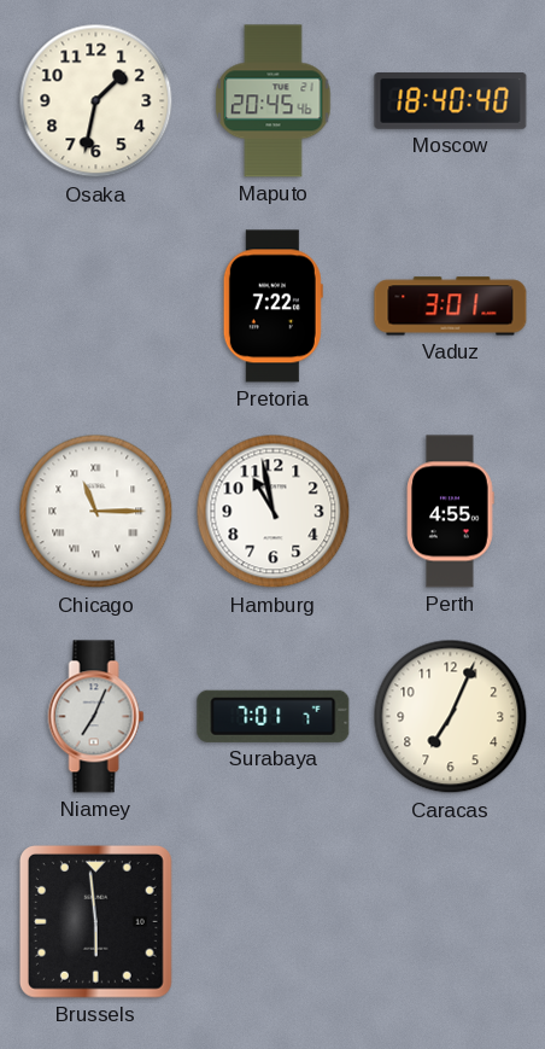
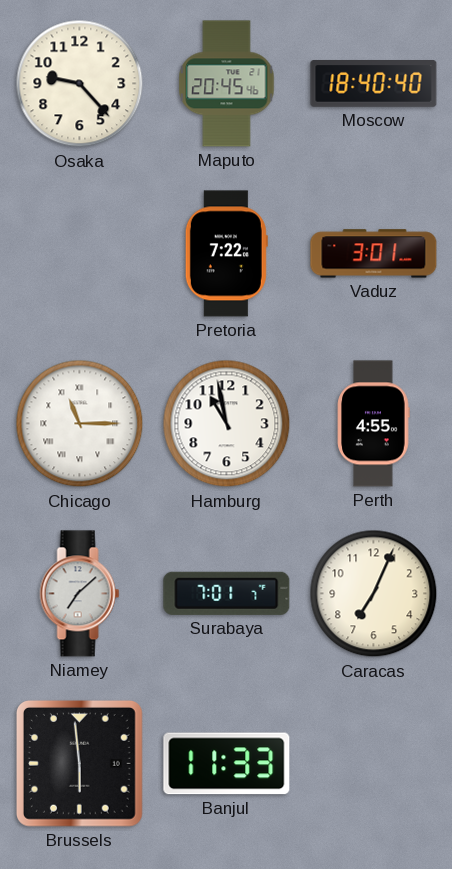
Osaka: 1:32 -> 9:23 (80, 84)
Niamey: 7:04 -> 7:08 (80, 594)
Banjul: none -> 11:33 (227, 764)
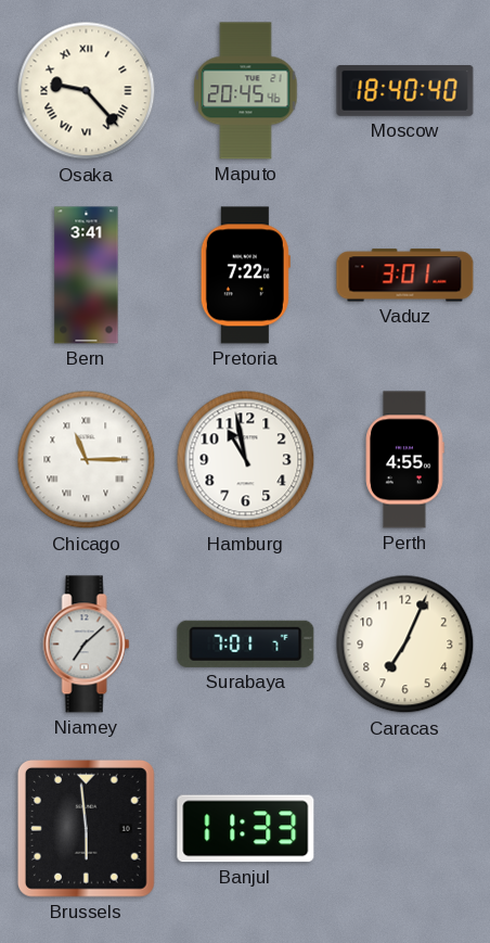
Osaka numerals: Arabic -> Roman (87, 91)
Bern: none -> 3:41 (87, 276)
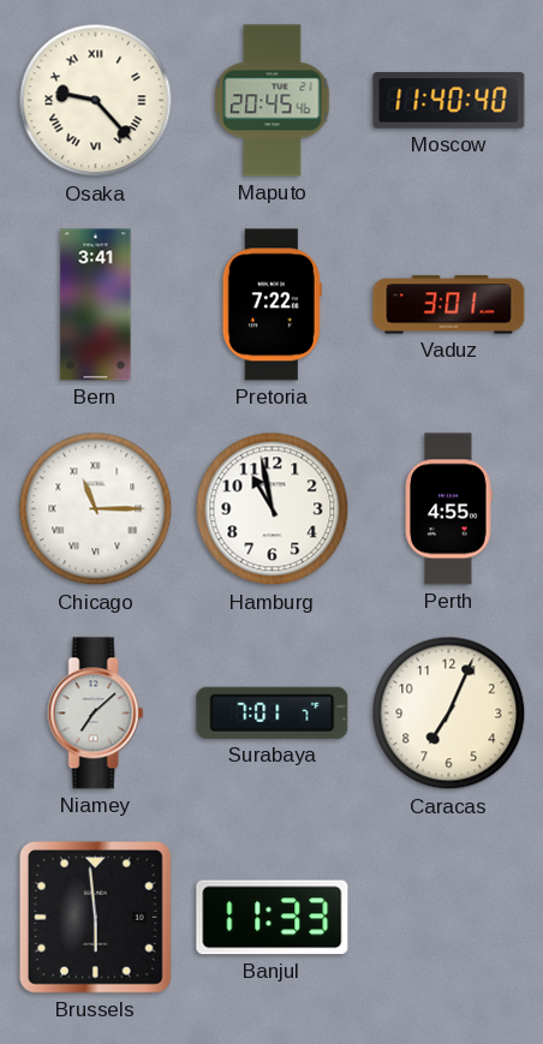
Moscow: 18:40 -> 11:40 (449, 101)
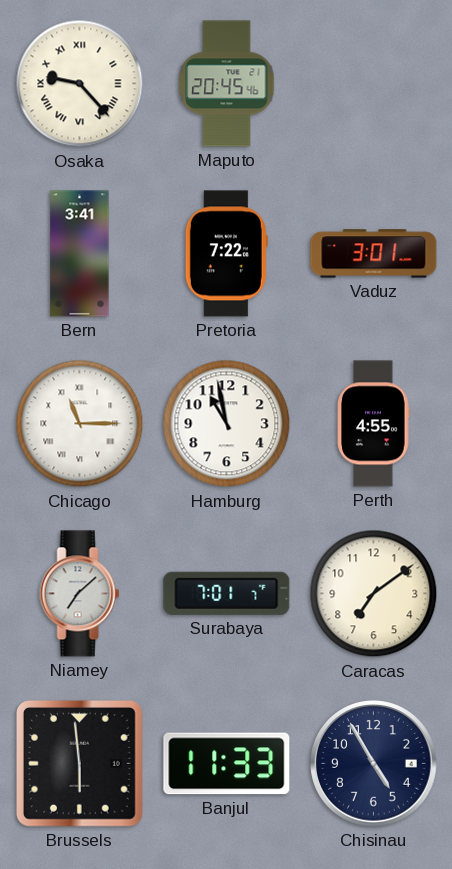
Moscow: 11:40 -> none (449, 101)
Caracas: 7:04 -> 7:09 (374, 594)
Chisinau: none -> 4:55 (374, 764)
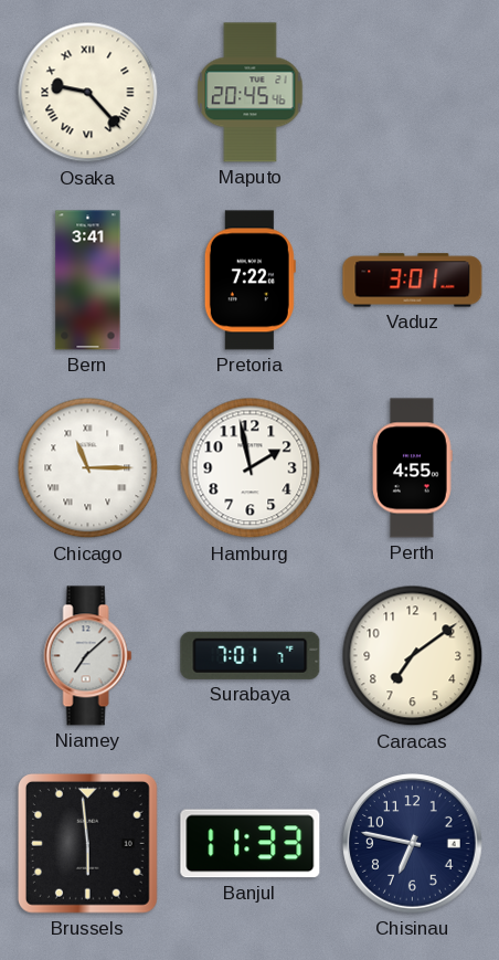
Hamburg: 10:58 -> 1:58 (251, 468)
Chisinau: 4:55 -> 6:47 (413, 844)
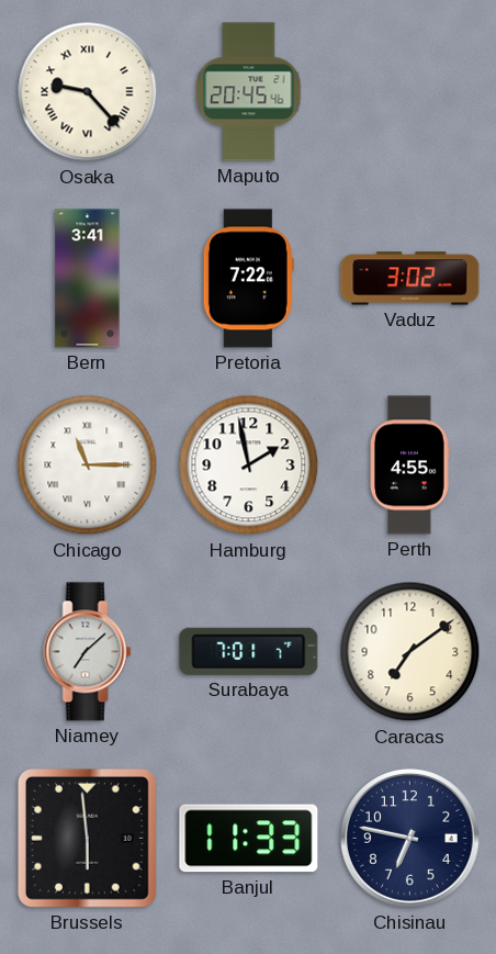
Vaduz: 3:01 -> 3:02 (410, 279)
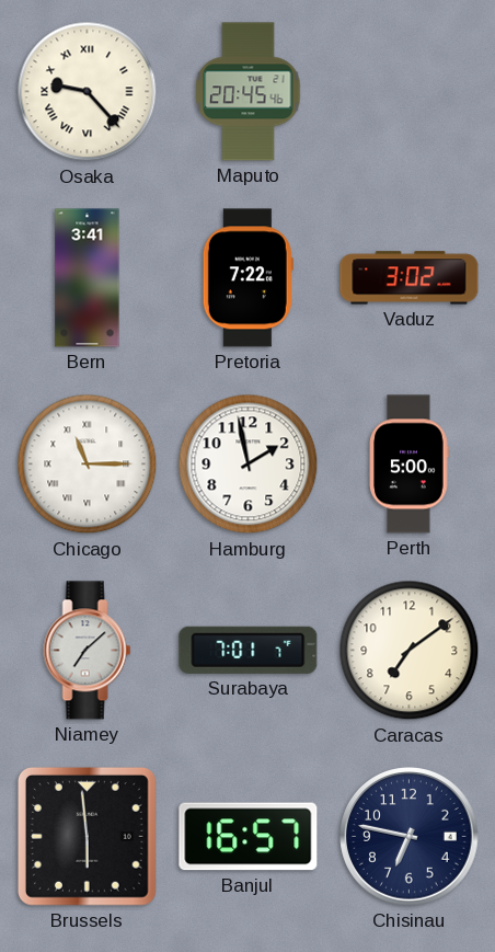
Perth: 4:55 -> 5:00 (408, 464)
Banjul: 11:33 -> 16:57 (249, 837)
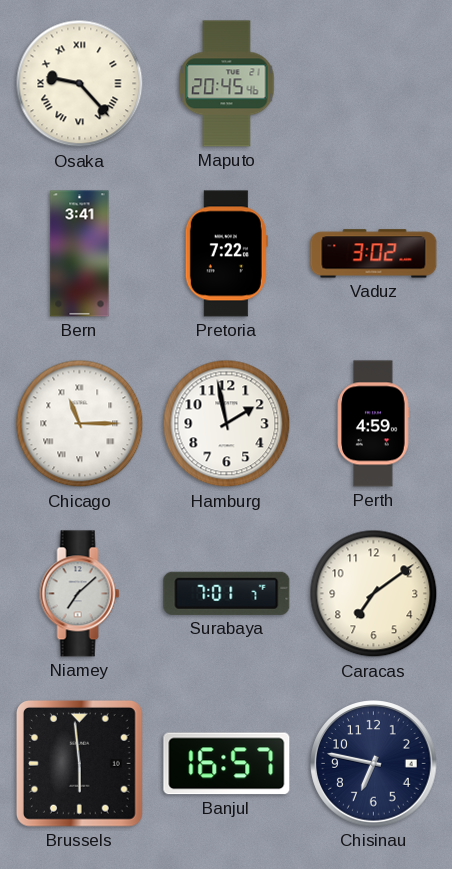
Perth: 5:00 -> 4:59 (373, 424)
